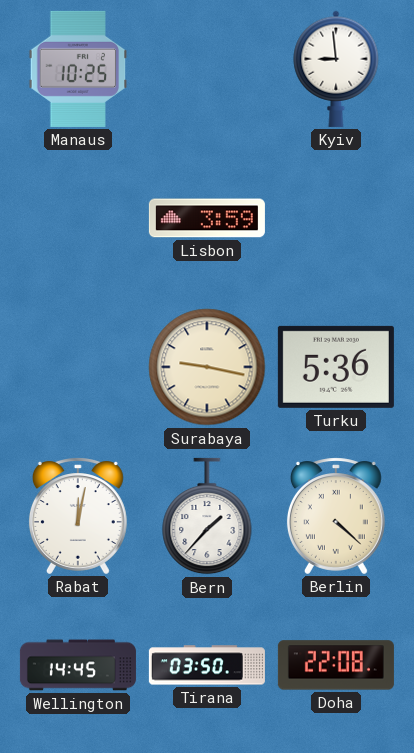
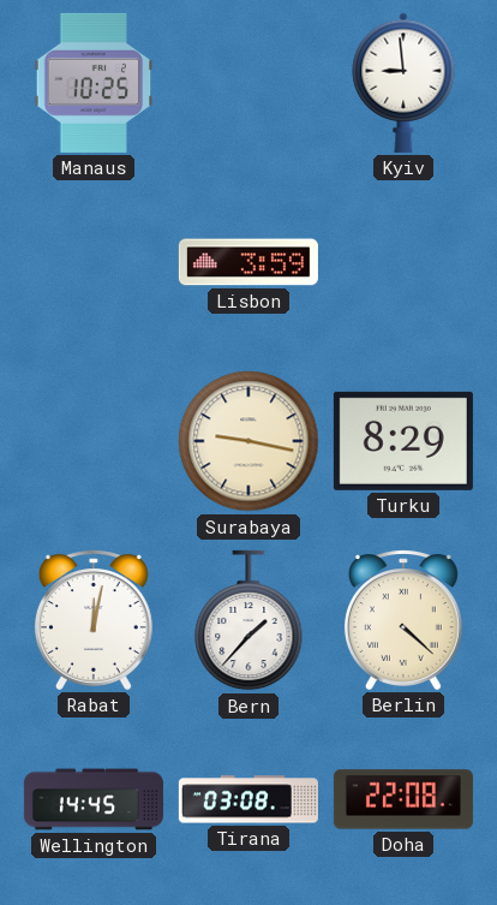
Turku: 5:36 -> 8:29 (403, 441)
Tirana: 03:50 -> 03:08 (248, 799)
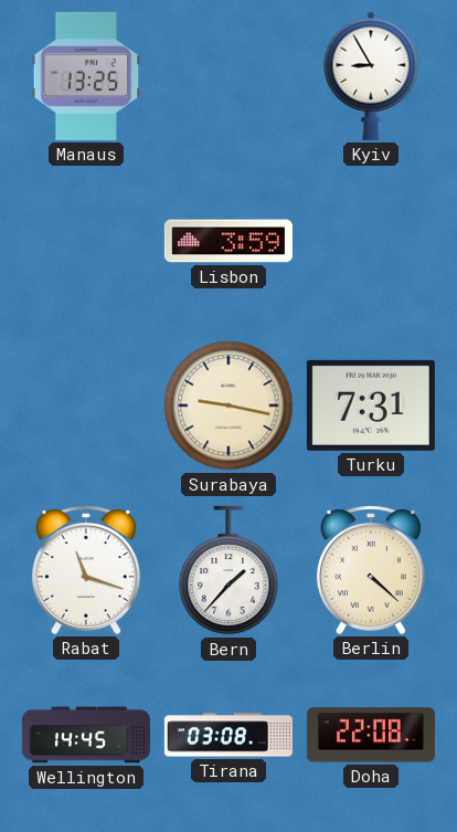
Manaus: 10:25 -> 13:25 (86, 76)
Kyiv: 8:59 -> 8:55 (371, 76)
Turku: 8:29 -> 7:31 (371, 406)
Rabat: 12:02 -> 11:18 (86, 570)
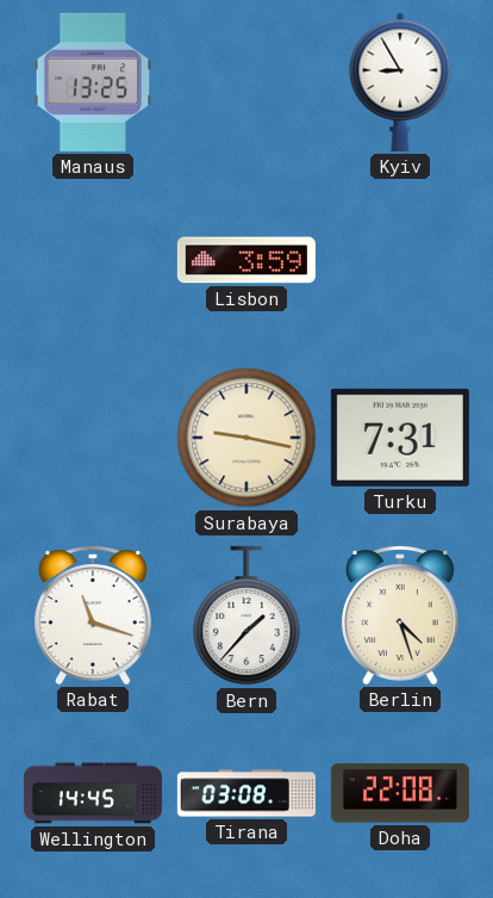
Berlin: 4:22 -> 4:27 (400, 615)
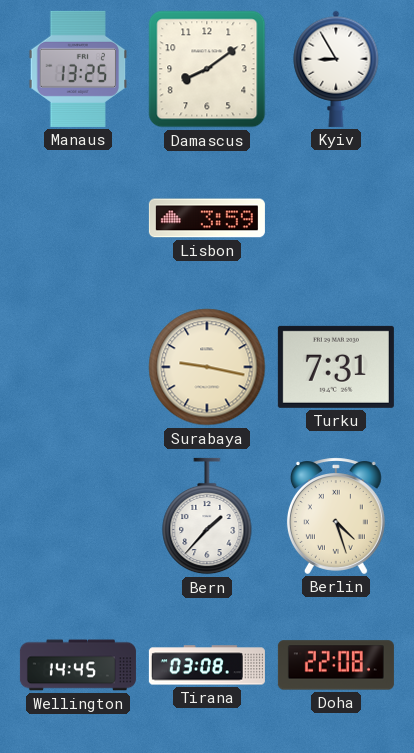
Damascus: none -> 8:09 (207, 69)
Rabat: 11:18 -> none (93, 615)
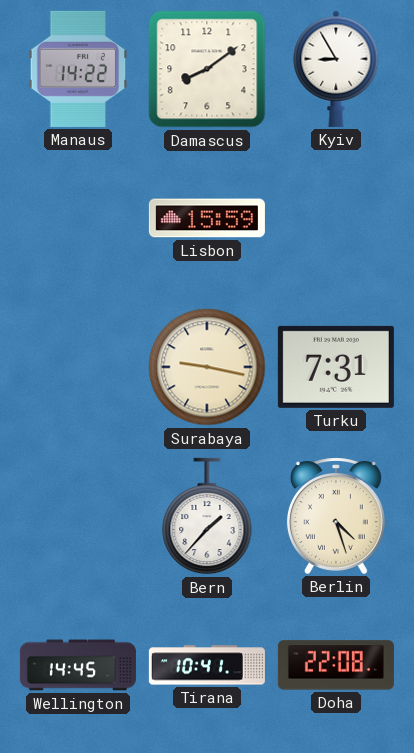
Manaus: 13:25 -> 14:22 (78, 69)
Lisbon: 3:59 -> 15:59 (207, 218)
Tirana: 03:08 -> 10:41 (207, 665)
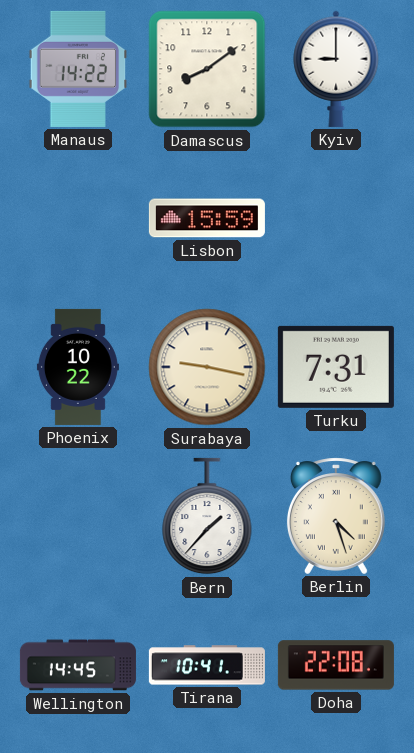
Kyiv: 8:55 -> 9:00 (336, 69)
Phoenix: none -> 10:22 (78, 367)
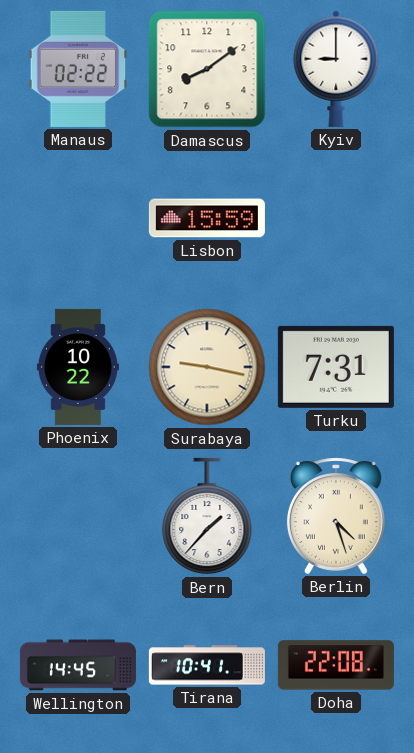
Manaus: 14:22 -> 02:22 (78, 69)
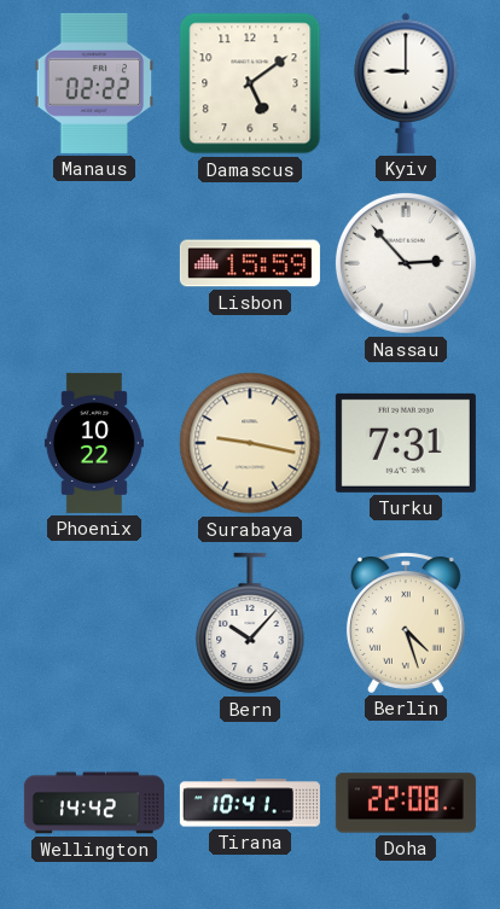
Damascus: 8:09 -> 5:09 (250, 83)
Nassau: none -> 2:53 (406, 263)
Bern: 1:37 -> 10:07 (250, 623)
Wellington: 14:45 -> 14:42 (94, 803)
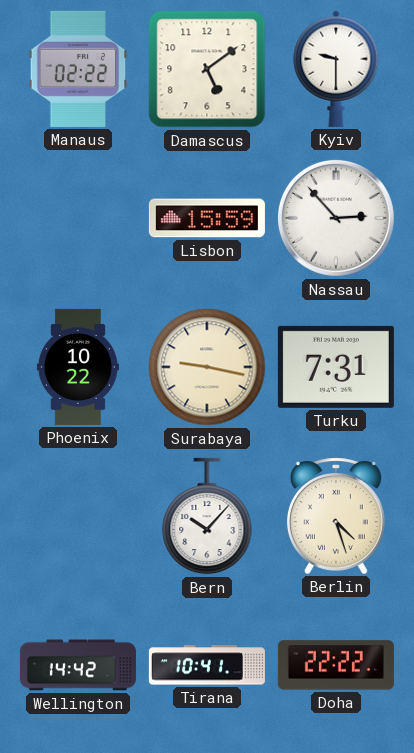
Kyiv: 9:00 -> 9:30 (336, 69)
Doha: 22:08 -> 22:22 (336, 665)
